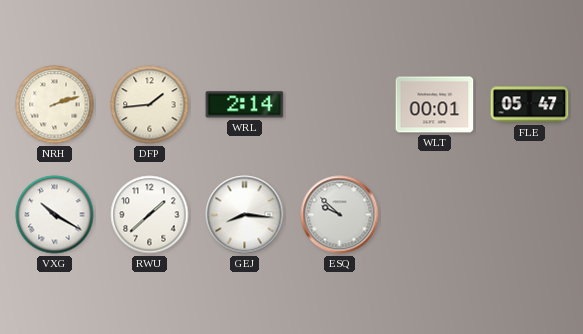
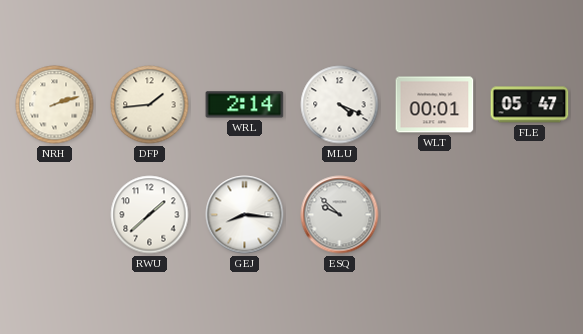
MLU: none -> 4:19 (340, 105)
VXG: 10:20 -> none (55, 215)
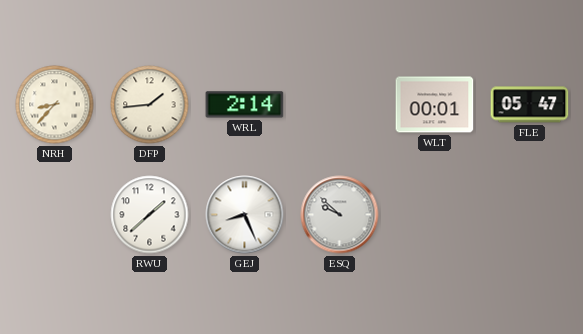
NRH: 2:12 -> 8:37 (55, 105)
MLU: 4:19 -> none (340, 105)
GEJ: 8:16 -> 8:26 (245, 215)
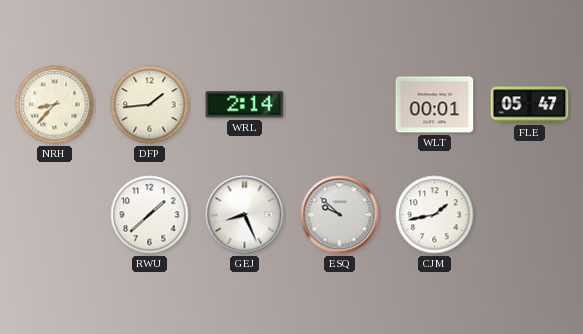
CJM: none -> 1:43 (435, 215)
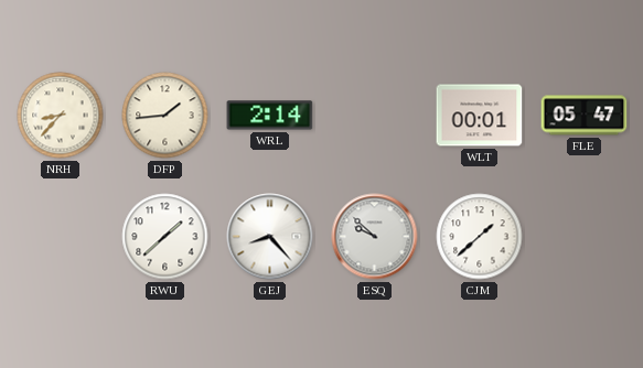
GEJ: 8:26 -> 8:23 (270, 237)
CJM: 1:43 -> 1:38 (480, 237)
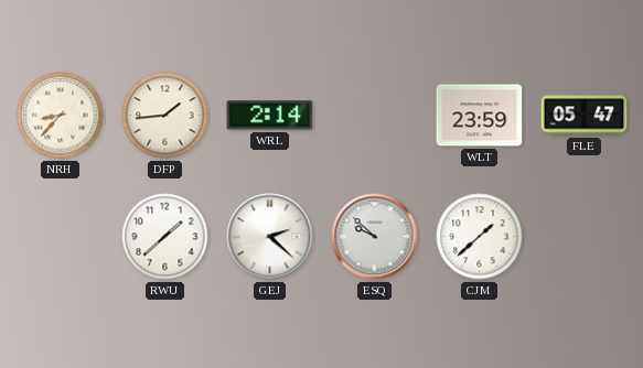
WLT: 00:01 -> 23:59 (480, 116)
GEJ: 8:23 -> 2:22 (270, 237)
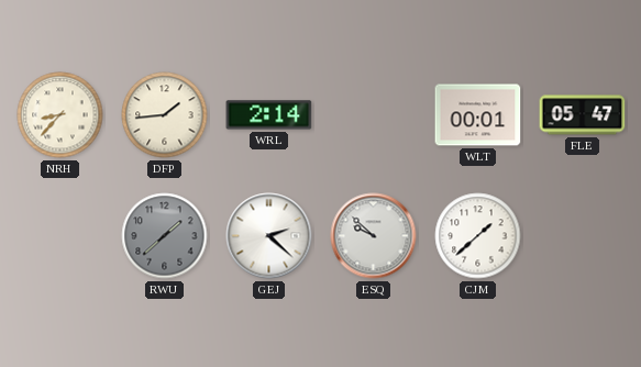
WLT: 23:59 -> 00:01 (478, 115)
RWU dial: white -> grey (165, 236)
